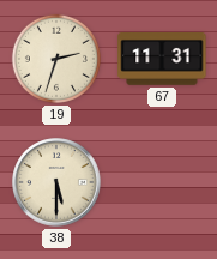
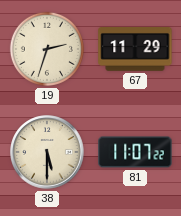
67: 11:31 -> 11:29 (135, 50)
81: none -> 11:07 (135, 152)
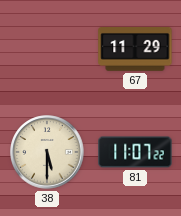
19: 2:33 -> none (47, 49)
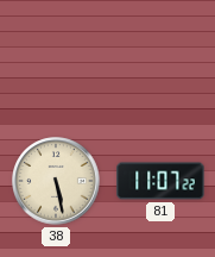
67: 11:29 -> none (135, 50)
38: 5:30 -> 5:28 (56, 181)
